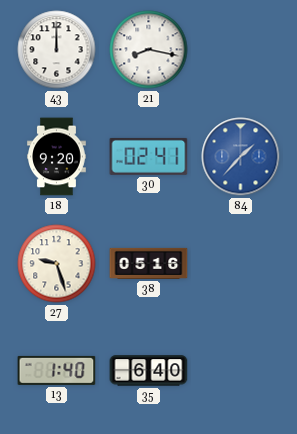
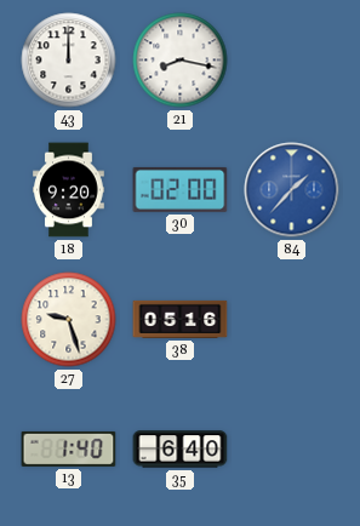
30: 02:41 -> 02:00 (181, 189)
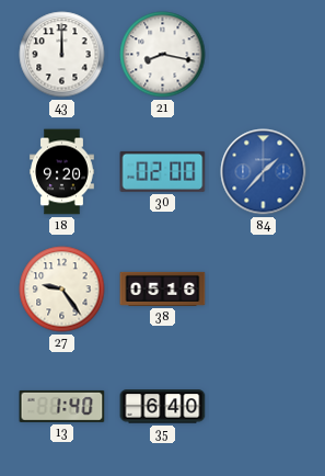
27: 9:27 -> 9:24 (62, 290)
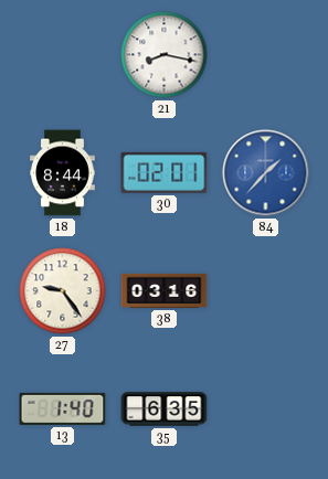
43: 12:00 -> none (62, 55)
18: 9:20 -> 8:44 (63, 173)
30: 02:00 -> 02:01 (165, 172)
38: 05:16 -> 03:16 (165, 290)
35: 6:40 -> 6:35 (165, 409)
